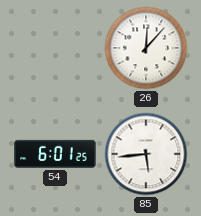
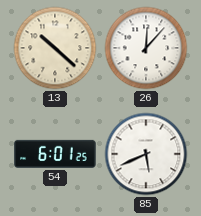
13: none -> 10:22 (55, 48)
85: 5:44 -> 5:41 (146, 154)
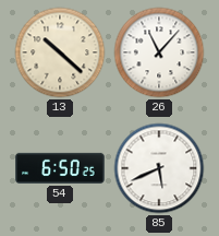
26: 12:07 -> 11:07 (159, 52)
54: 6:01 -> 6:50 (60, 168)
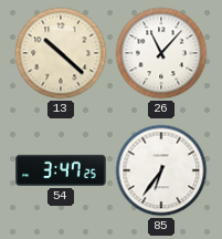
54: 6:50 -> 3:47 (61, 170)
85: 5:41 -> 6:36 (161, 170)
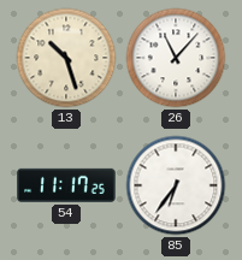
13: 10:22 -> 10:27 (66, 58)
54: 3:47 -> 11:17 (66, 185)
